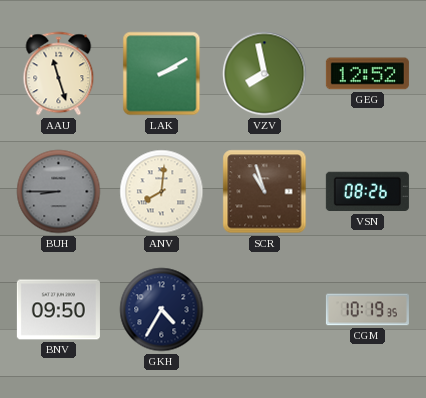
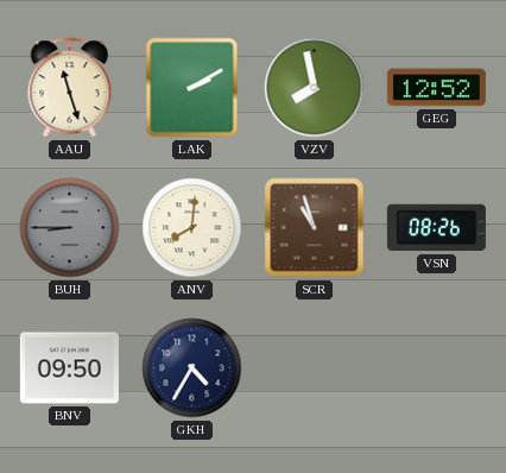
CGM: 10:19 -> none (367, 310)
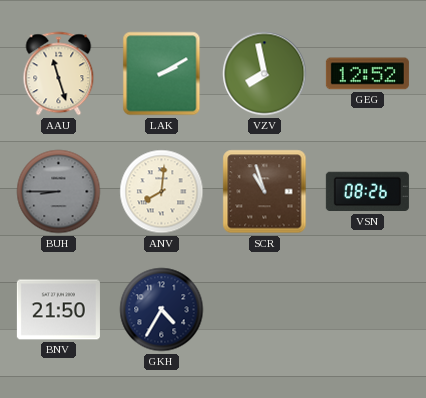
BNV: 09:50 -> 21:50 (58, 310)
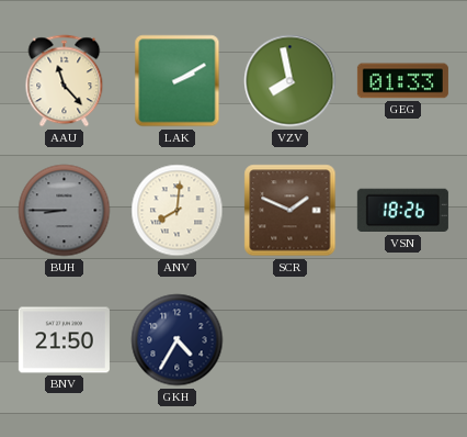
AAU: 11:27 -> 11:23 (65, 81)
GEG: 12:52 -> 01:33 (402, 81)
SCR: 10:57 -> 1:49 (291, 211)
VSN: 08:26 -> 18:26 (402, 211)
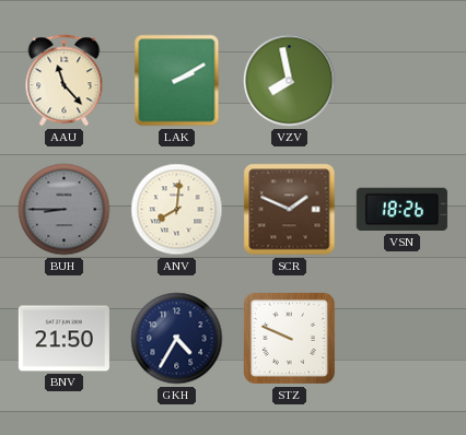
GEG: 01:33 -> none (402, 81)
STZ: none -> 9:49 (289, 338)
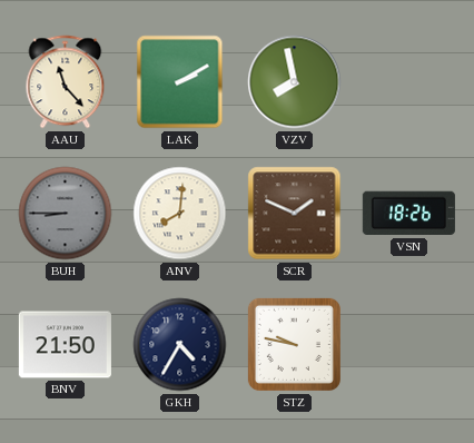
STZ: 9:49 -> 9:47 (294, 344)
